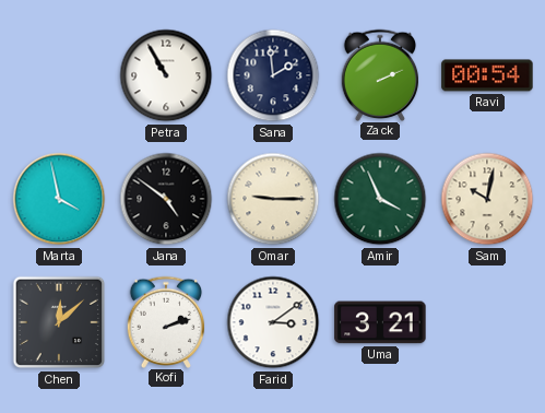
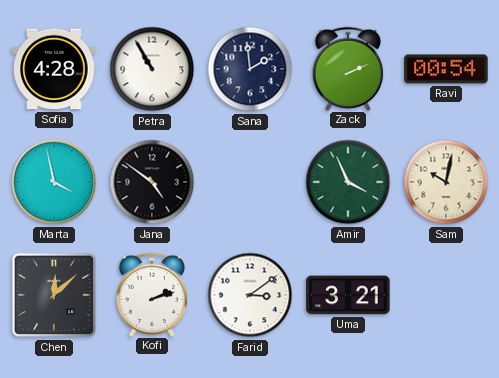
Sofia: none -> 4:28 (54, 69)
Omar: 9:15 -> none (273, 199)
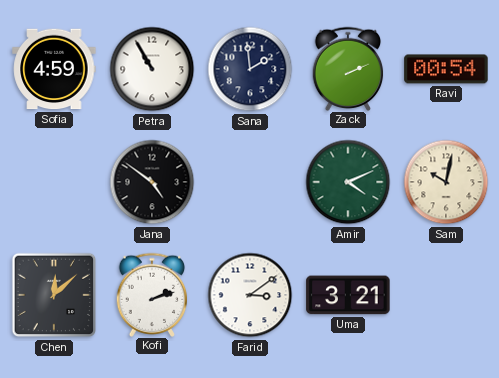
Sofia: 4:28 -> 4:59 (54, 69)
Marta: 3:58 -> none (54, 182)
Amir: 3:56 -> 4:11 (348, 182)
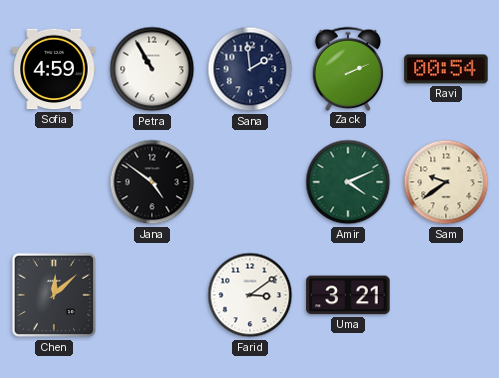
Sam: 10:02 -> 9:39 (446, 182)
Kofi: 2:12 -> none (152, 294)
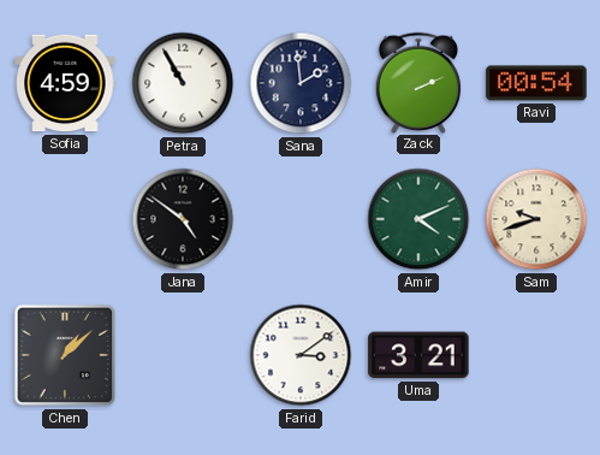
Sam: 9:39 -> 9:42 (536, 219)
Chen: 12:08 -> 1:08 (65, 355)
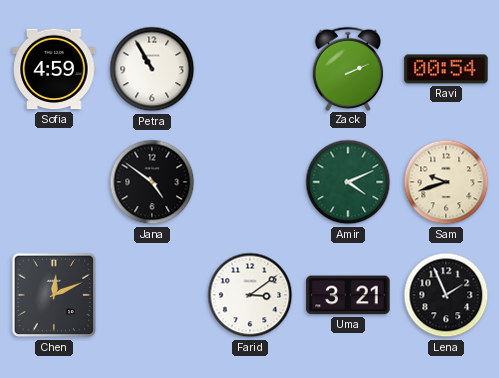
Sana: 1:59 -> none (301, 83)
Chen: 1:08 -> 12:11 (54, 295)
Lena: none -> 1:56 (446, 295)
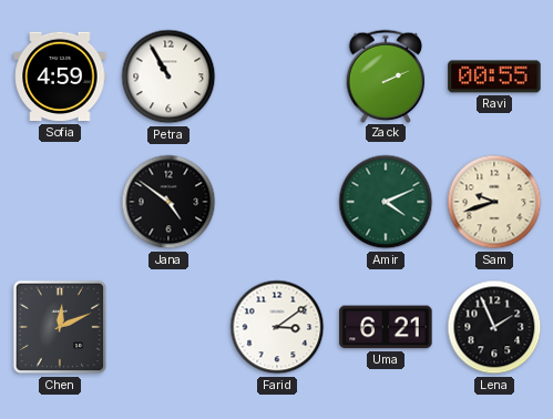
Ravi: 00:54 -> 00:55 (494, 76)
Uma: 3:21 -> 6:21 (386, 327)
